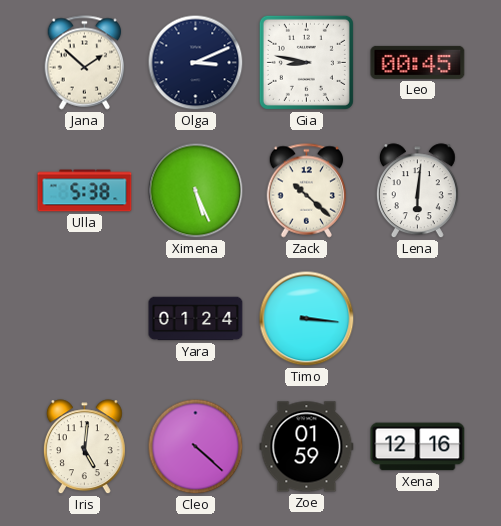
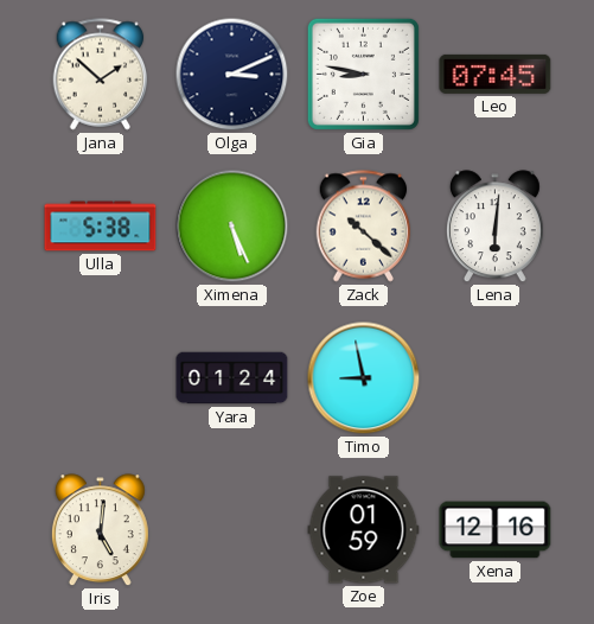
Leo: 00:45 -> 07:45 (496, 74)
Timo: 3:16 -> 8:58 (364, 378)
Cleo: 4:22 -> none (196, 447)
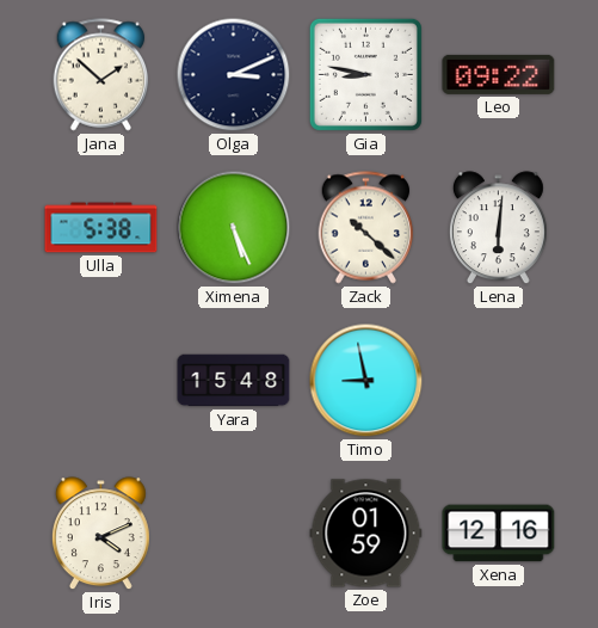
Leo: 07:45 -> 09:22 (499, 74)
Yara: 01:24 -> 15:48 (234, 381)
Iris: 5:01 -> 4:11 (100, 534)
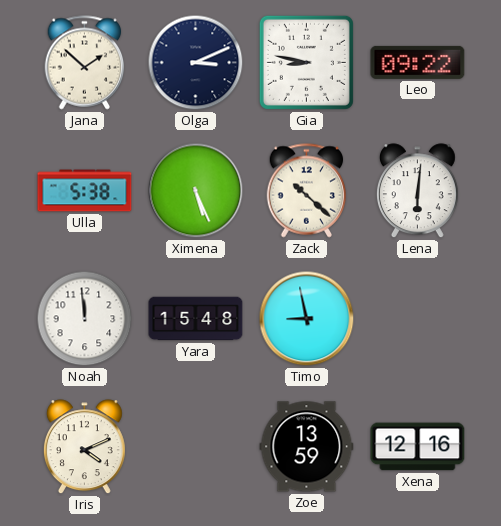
Noah: none -> 11:59 (85, 319)
Zoe: 01:59 -> 13:59 (307, 447)
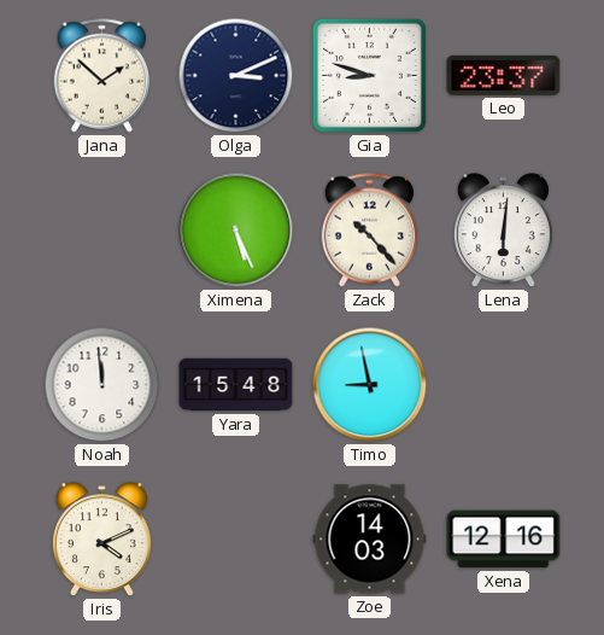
Gia: 8:47 -> 8:48 (369, 75)
Leo: 09:22 -> 23:37 (504, 75)
Ulla: 5:38 -> none (85, 191)
Zack: 10:22 -> 10:23 (370, 231)
Zoe: 13:59 -> 14:03 (370, 540)
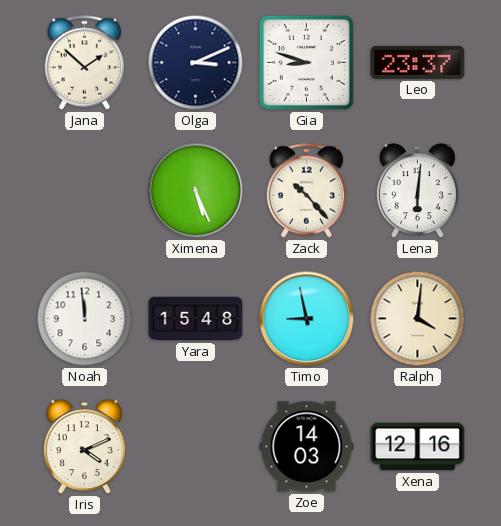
Ralph: none -> 4:01 (418, 319)
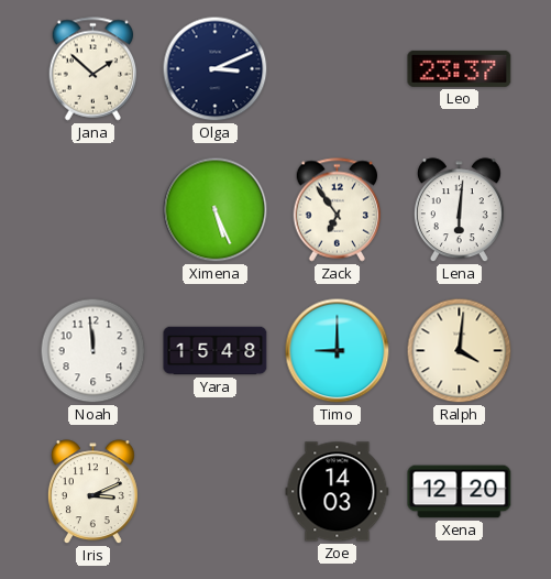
Gia: 8:48 -> none (306, 62)
Zack: 10:23 -> 6:54 (338, 210)
Timo: 8:58 -> 9:00 (338, 351)
Iris: 4:11 -> 3:11 (92, 492)
Xena: 12:16 -> 12:20 (460, 492)
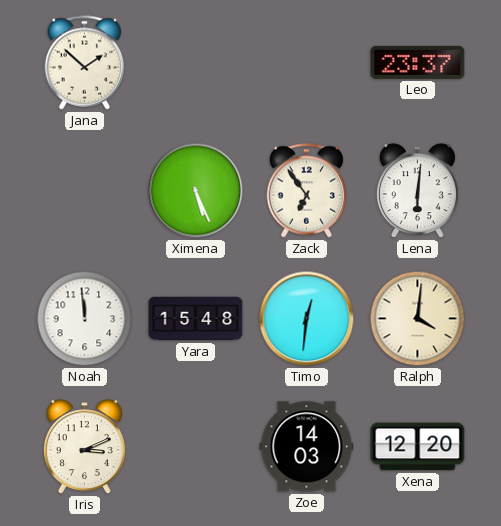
Olga: 3:11 -> none (216, 69)
Timo: 9:00 -> 12:31 (307, 319)
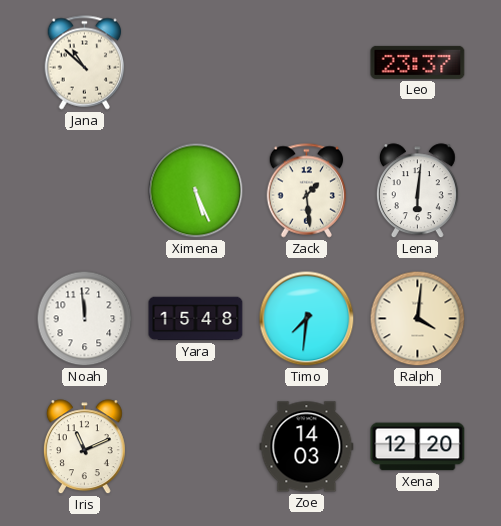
Jana: 1:52 -> 10:52 (85, 63)
Zack: 6:54 -> 1:29 (307, 191)
Timo: 12:31 -> 7:31 (307, 319)
Iris: 3:11 -> 11:11 (84, 447)
